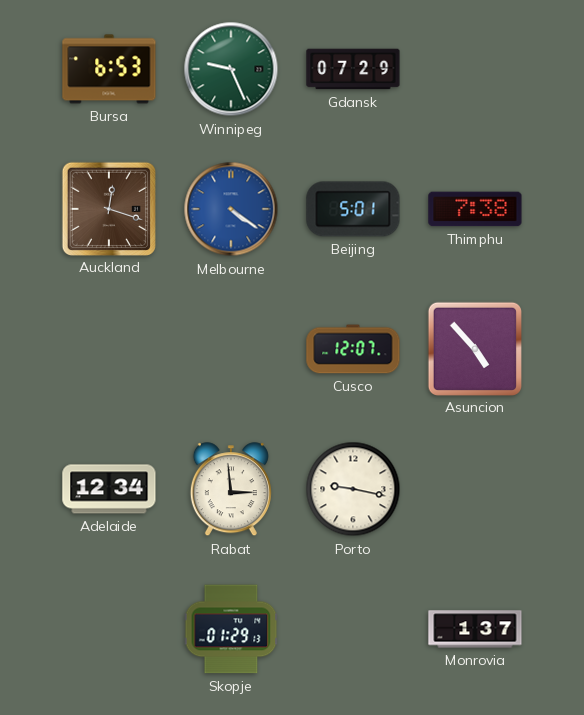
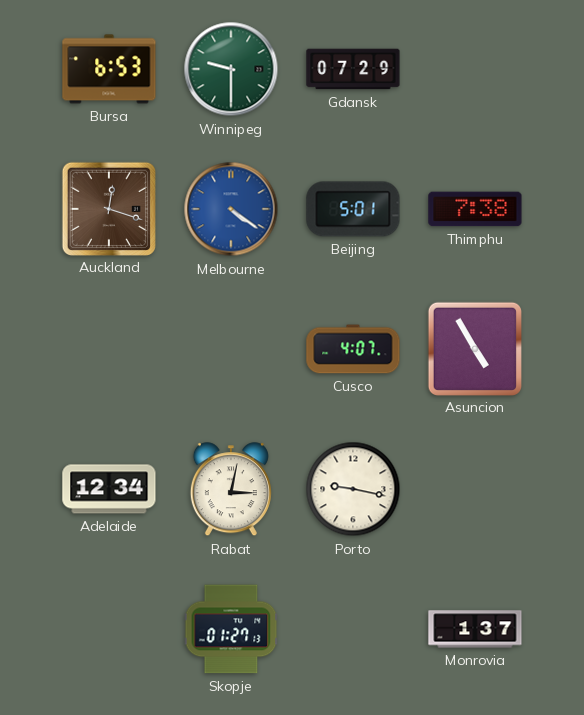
Winnipeg: 9:26 -> 9:30 (231, 69)
Cusco: 12:07 -> 4:07 (353, 349)
Asuncion: 4:53 -> 4:55 (474, 348)
Rabat: 2:59 -> 3:02 (231, 490)
Skopje: 01:29 -> 01:27 (231, 629)
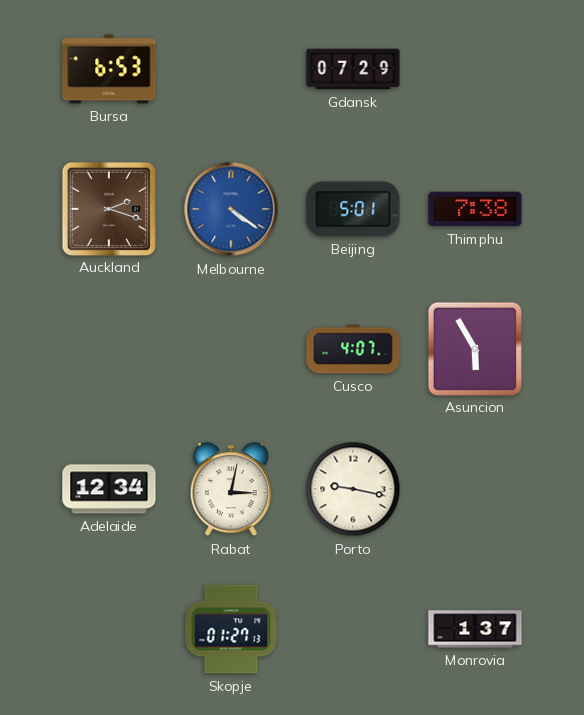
Winnipeg: 9:30 -> none (231, 69)
Auckland: 12:18 -> 2:18 (108, 208)
Asuncion: 4:55 -> 5:55 (474, 348)
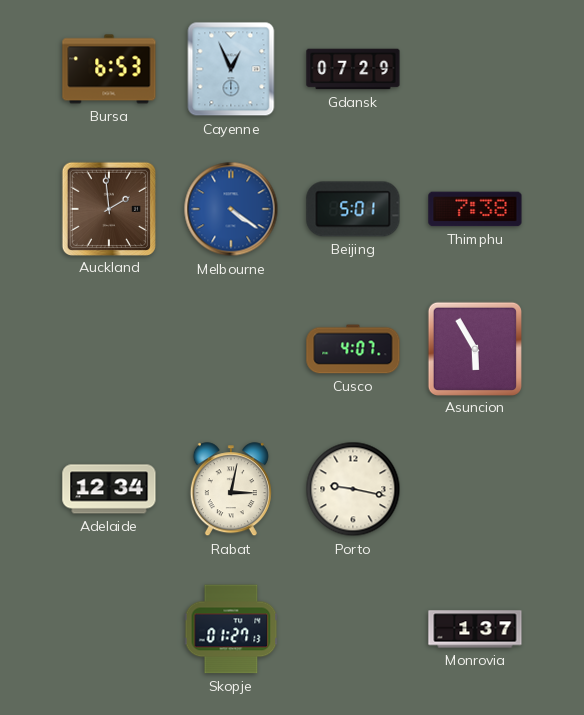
Cayenne: none -> 12:56 (231, 69)
Auckland: 2:18 -> 1:59 (108, 208)
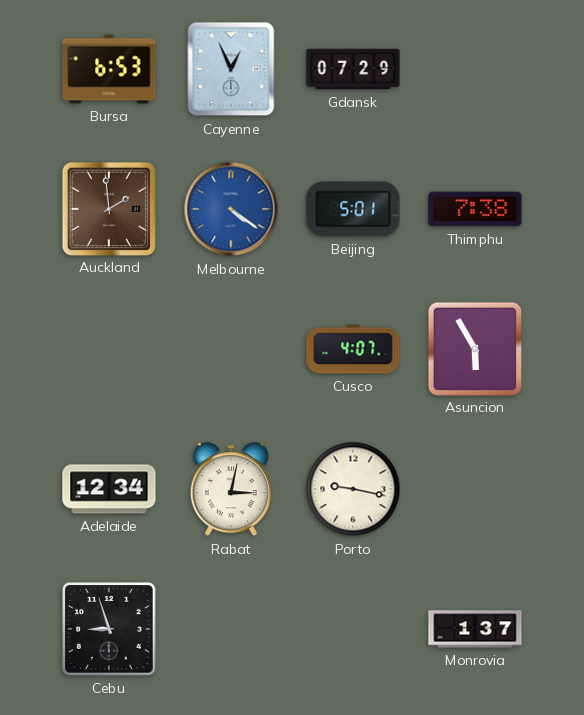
Cebu: none -> 8:57 (110, 630)
Skopje: 01:27 -> none (231, 629)
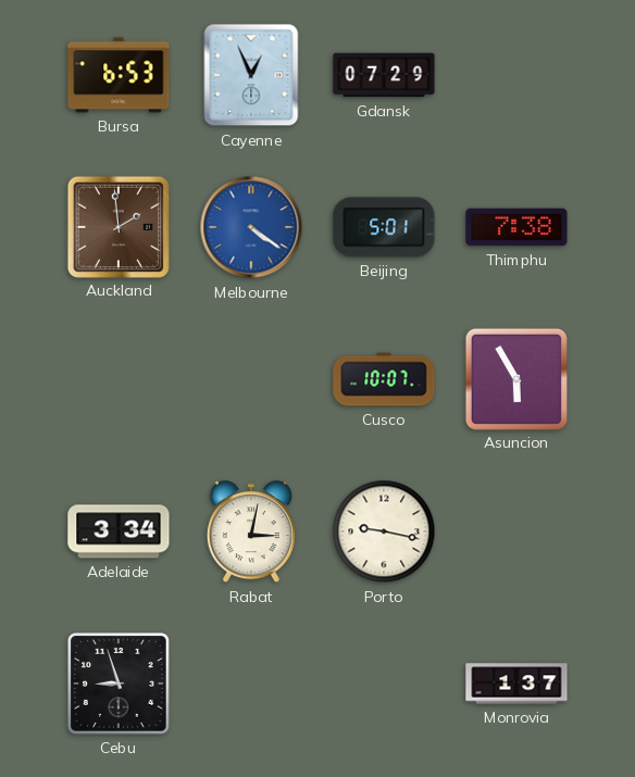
Cusco: 4:07 -> 10:07 (384, 379)
Adelaide: 12:34 -> 3:34 (119, 531)
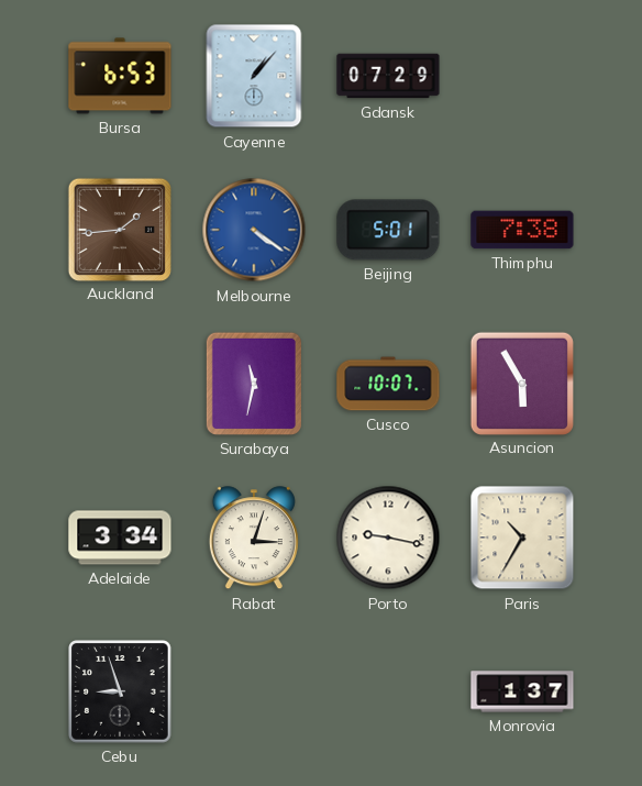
Cayenne: 12:56 -> 1:07 (254, 76)
Auckland: 1:59 -> 1:44 (119, 229)
Surabaya: none -> 11:32 (254, 384)
Rabat: 3:02 -> 3:03 (254, 539)
Paris: none -> 10:35 (522, 538)
